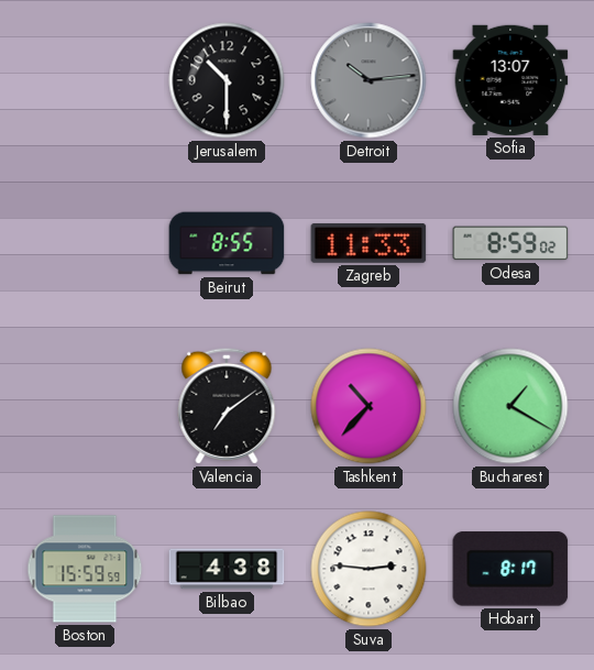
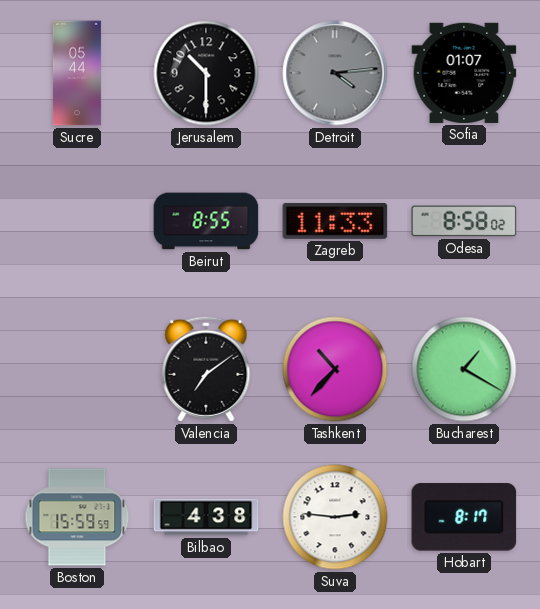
Sucre: none -> 05:44 (77, 73)
Detroit: 10:14 -> 4:14 (335, 73)
Sofia: 13:07 -> 01:07 (464, 73)
Odesa: 8:59 -> 8:58 (464, 221)
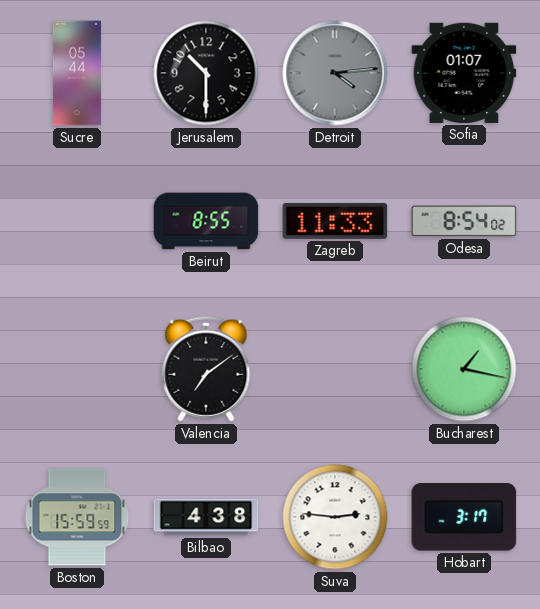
Odesa: 8:58 -> 8:54 (464, 221)
Tashkent: 10:37 -> none (335, 369)
Bucharest: 1:20 -> 1:17 (464, 369)
Hobart: 8:17 -> 3:17 (464, 517)
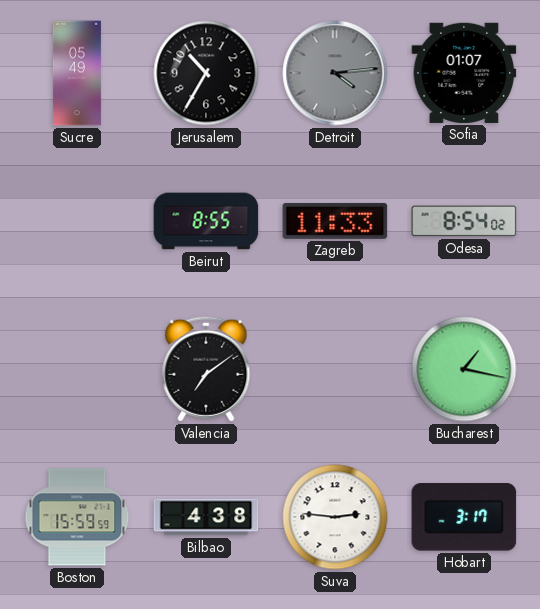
Sucre: 05:44 -> 05:49 (77, 73)
Jerusalem: 10:30 -> 10:35 (206, 73)
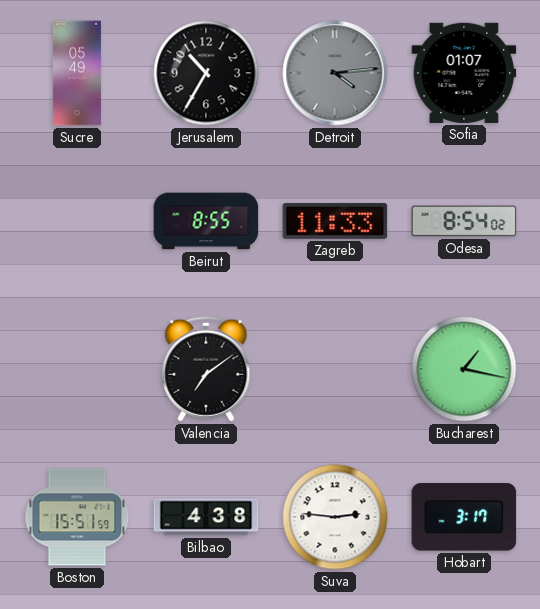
Boston: 15:59 -> 15:51 (77, 517)
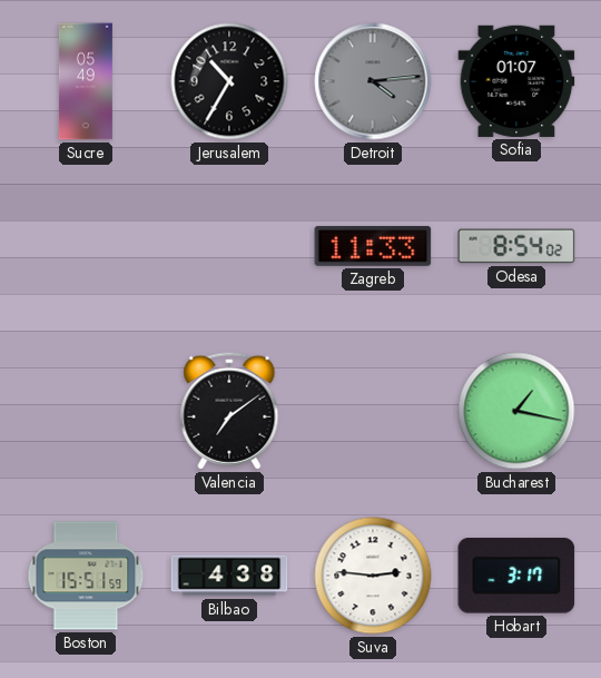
Beirut: 8:55 -> none (206, 221)
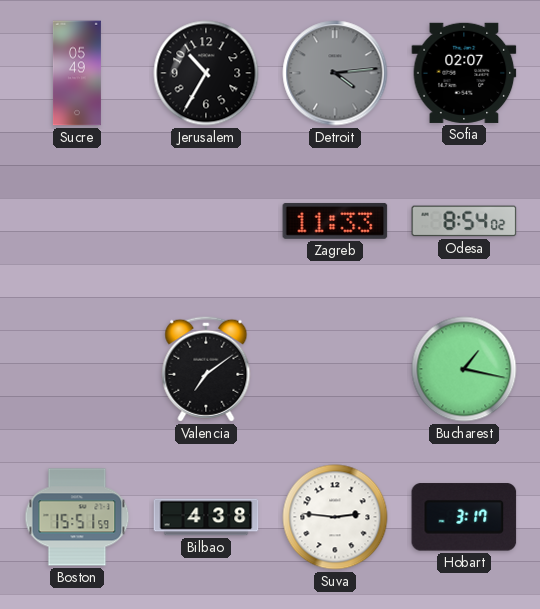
Sofia: 01:07 -> 02:07 (464, 73)
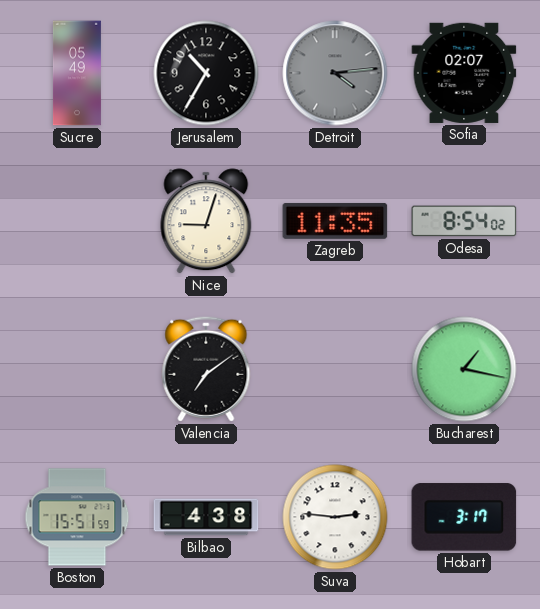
Nice: none -> 9:03 (206, 221)
Zagreb: 11:33 -> 11:35 (335, 221)
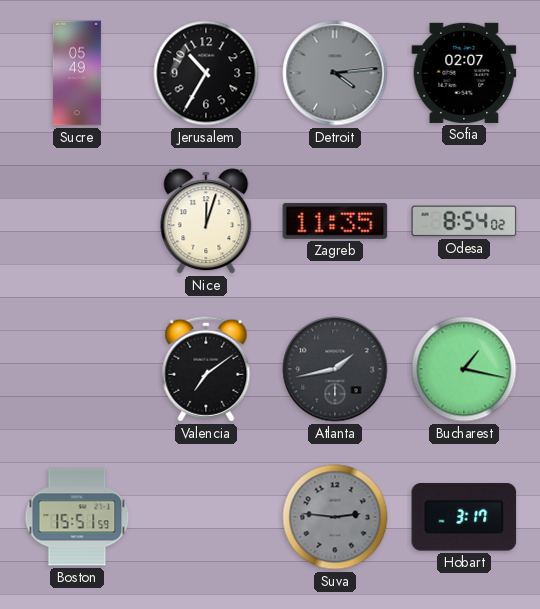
Nice: 9:03 -> 12:03 (206, 221)
Atlanta: none -> 1:43 (335, 369)
Bilbao: 4:38 -> none (206, 517)
Suva dial: white -> grey (335, 517)
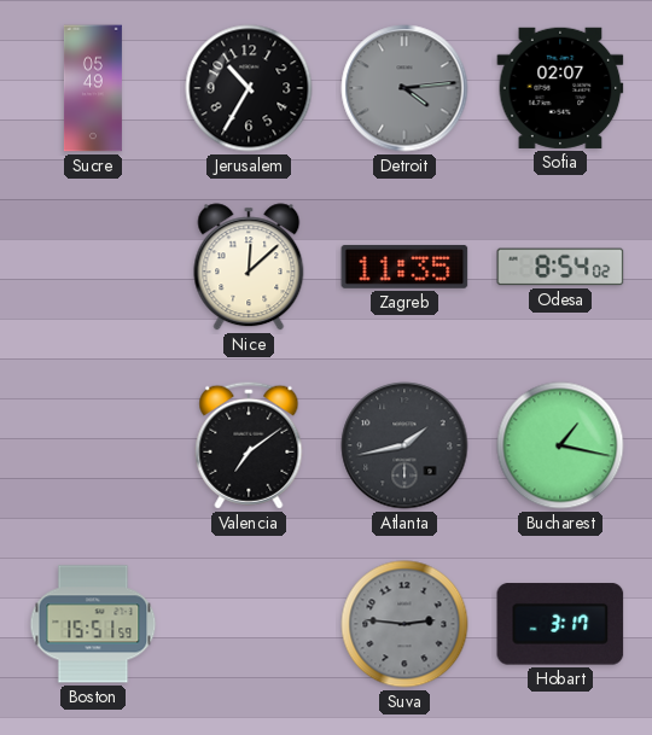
Nice: 12:03 -> 12:08 (249, 267)
